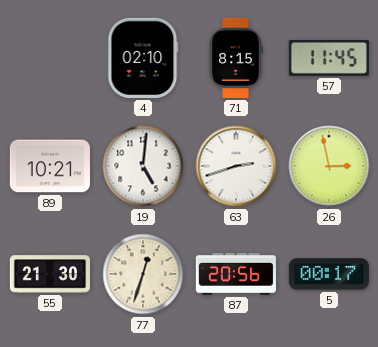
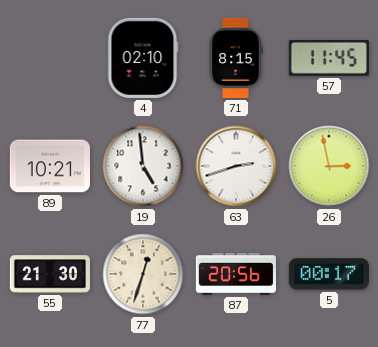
19: 5:01 -> 4:59 (143, 166)
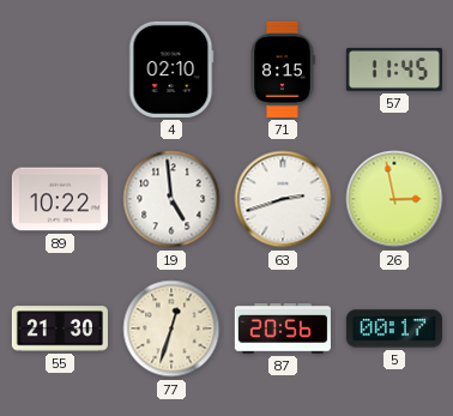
89: 10:21 -> 10:22 (60, 199)
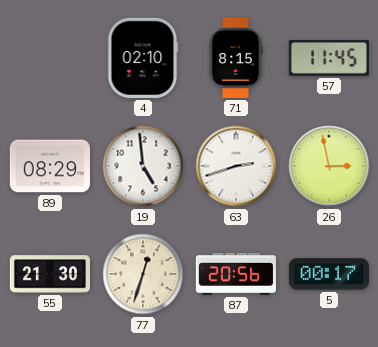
89: 10:22 -> 08:29 (50, 166)
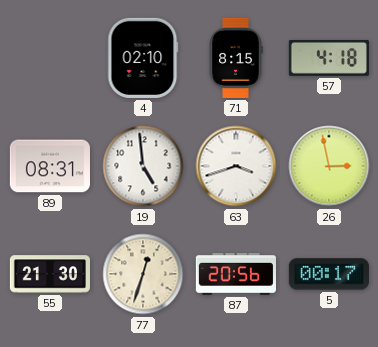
57: 11:45 -> 4:18 (329, 58)
89: 08:29 -> 08:31 (50, 166)
63: 2:42 -> 3:42 (236, 166)
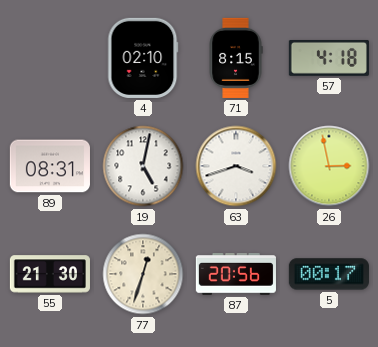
19: 4:59 -> 5:02 (143, 166)
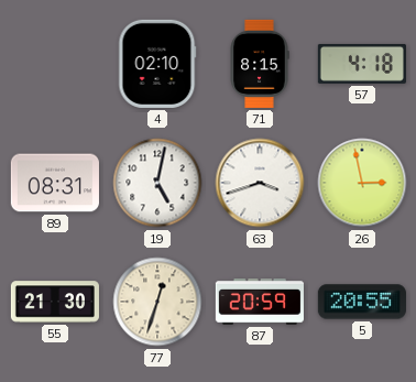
87: 20:56 -> 20:59 (260, 302)
5: 00:17 -> 20:55 (362, 302)
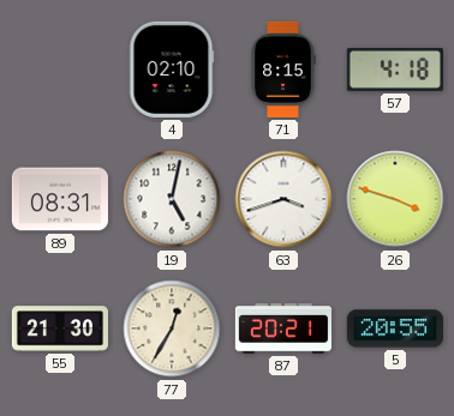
26: 2:58 -> 3:48 (395, 199)
77: 12:33 -> 12:35 (172, 328)
87: 20:59 -> 20:21 (283, 328)
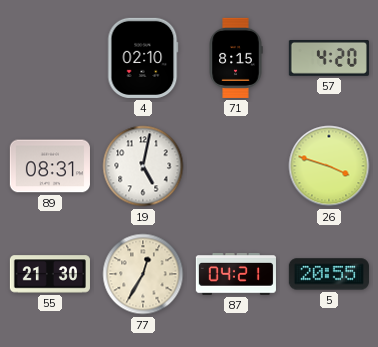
57: 4:18 -> 4:20 (329, 58)
63: 3:42 -> none (283, 199)
87: 20:21 -> 04:21 (236, 274)
